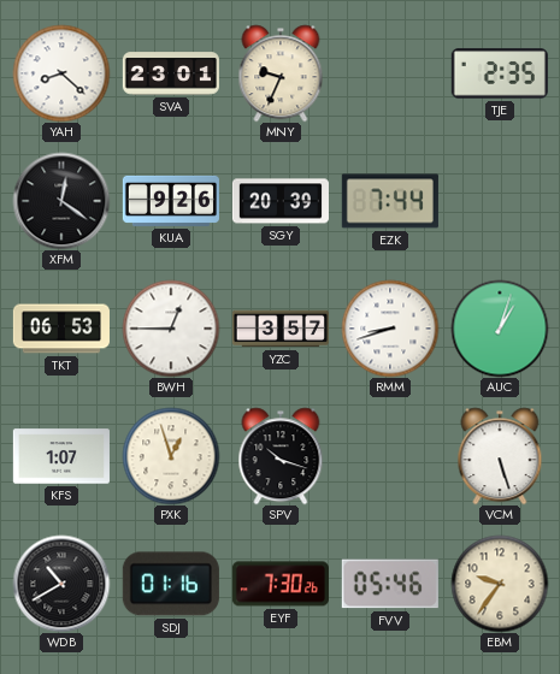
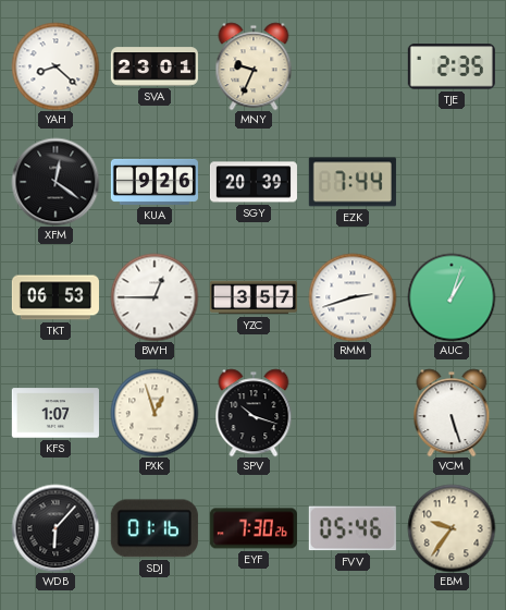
RMM: 8:42 -> 2:42 (353, 297)
WDB: 10:40 -> 6:07 (55, 528)
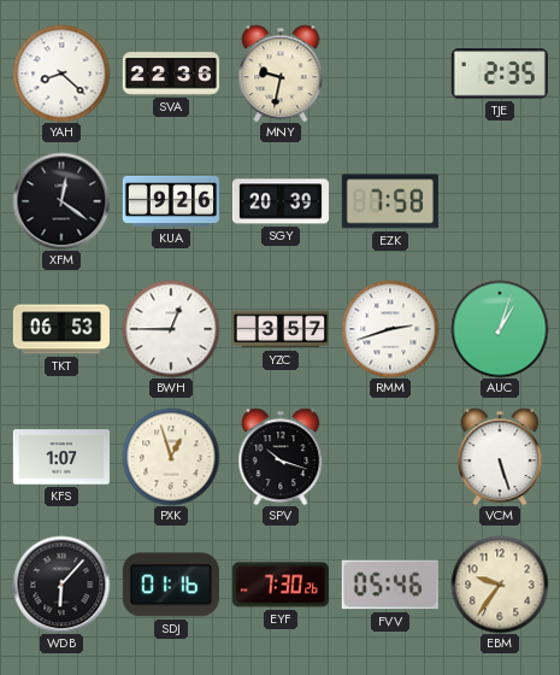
SVA: 23:01 -> 22:36 (170, 74)
MNY: 9:34 -> 9:32 (281, 74)
EZK: 7:44 -> 7:58 (390, 201)
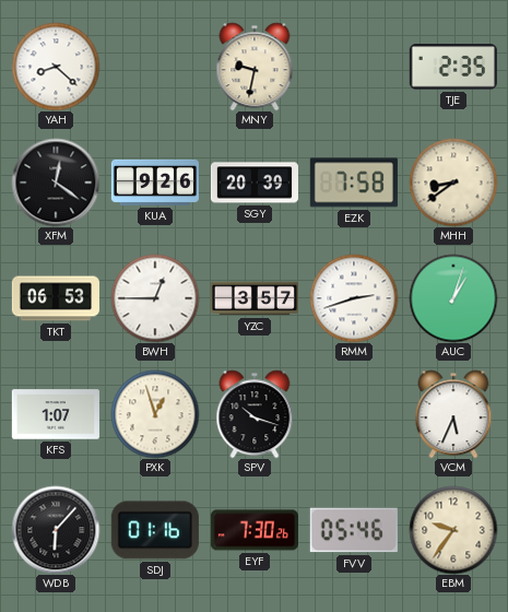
SVA: 22:36 -> none (170, 74)
MHH: none -> 8:39 (453, 183)
VCM: 5:27 -> 5:34 (453, 414)
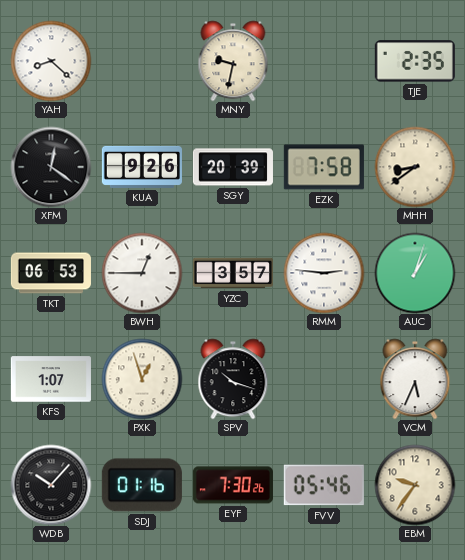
RMM: 2:42 -> 2:46 (324, 273)
WDB: 6:07 -> 10:07 (51, 485)
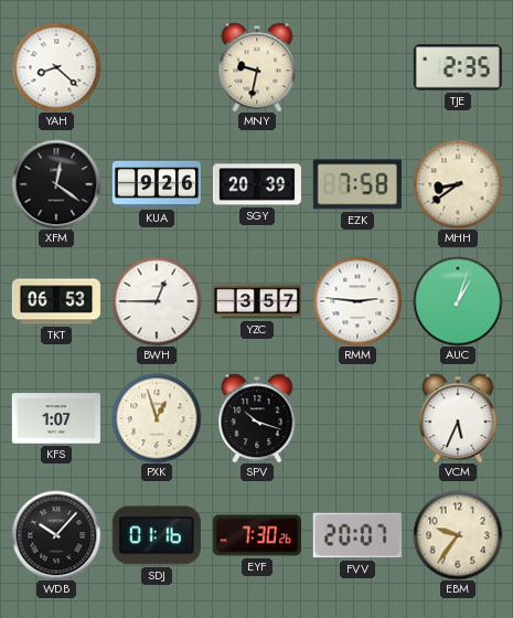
FVV: 05:46 -> 20:07 (357, 535)
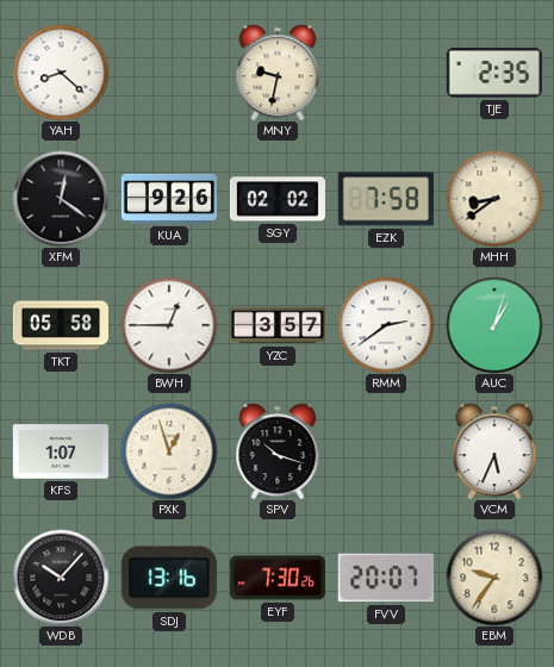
SGY: 20:39 -> 02:02 (278, 199)
TKT: 06:53 -> 05:58 (61, 325)
RMM: 2:46 -> 2:39 (386, 325)
SDJ: 01:16 -> 13:16 (169, 578)
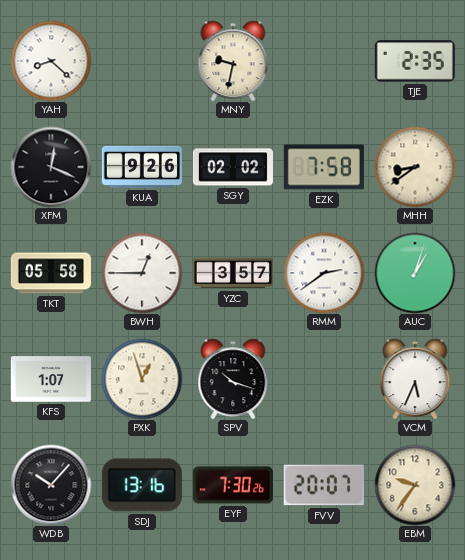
XFM: 12:21 -> 12:19 (51, 167)
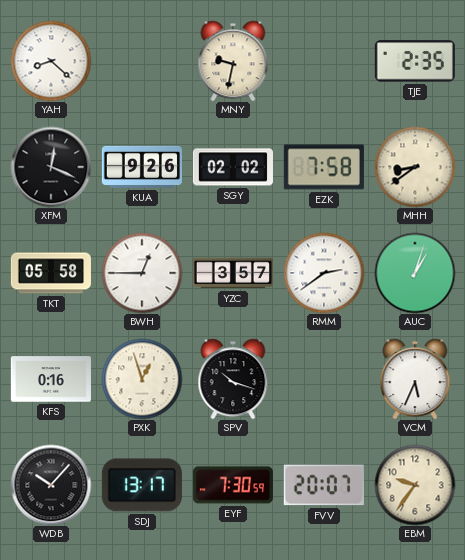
KFS: 1:07 -> 0:16 (51, 379)
SDJ: 13:16 -> 13:17 (142, 485)
EYF: 7:30:26 -> 7:30:59 (233, 485)
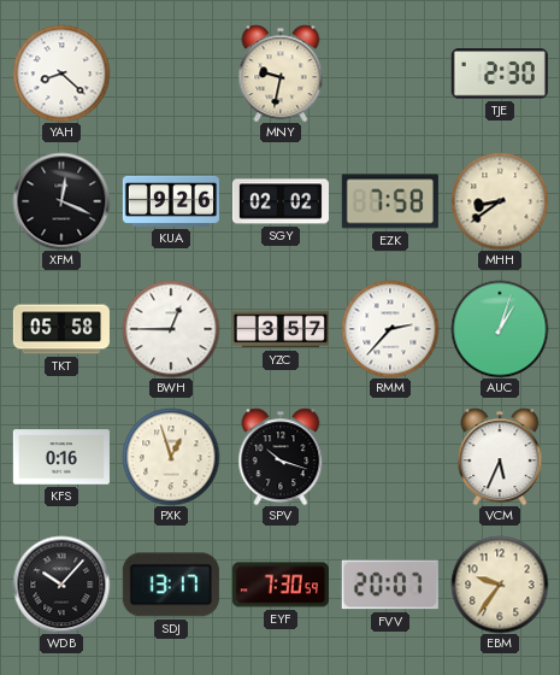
TJE: 2:35 -> 2:30 (500, 74)
RMM: 2:39 -> 2:37 (390, 329)
